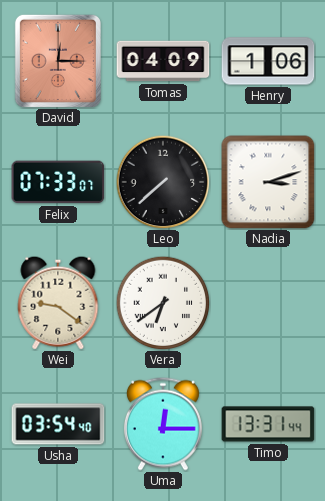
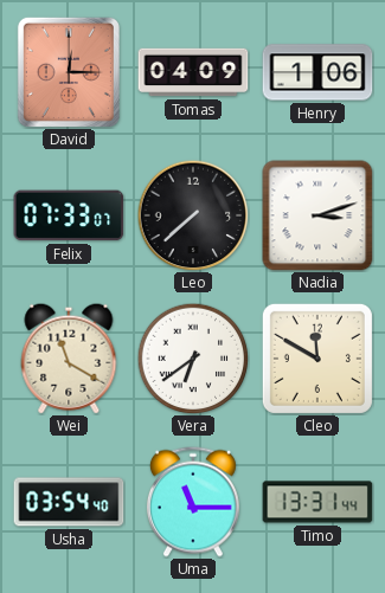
Wei: 9:21 -> 11:20 (69, 359)
Cleo: none -> 11:50 (317, 359)
Uma: 12:15 -> 11:15 (193, 502)
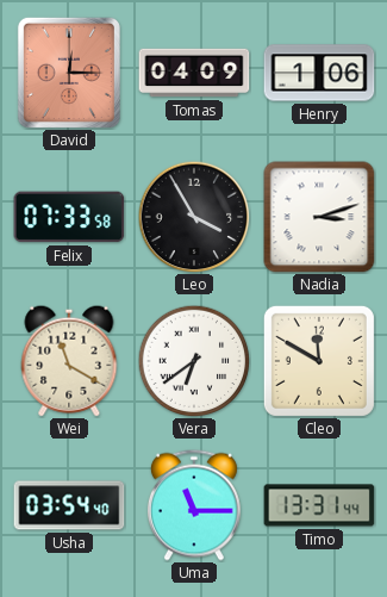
Felix: 07:33:07 -> 07:33:58 (69, 217)
Leo: 7:38 -> 3:55 (194, 217)
